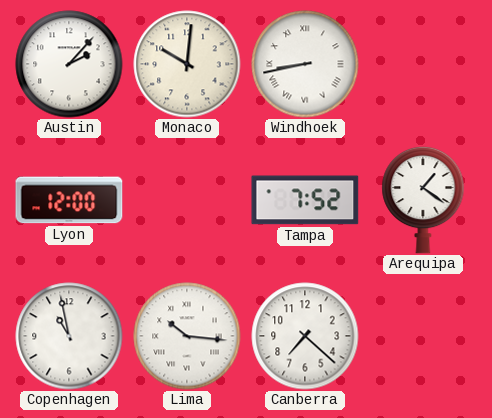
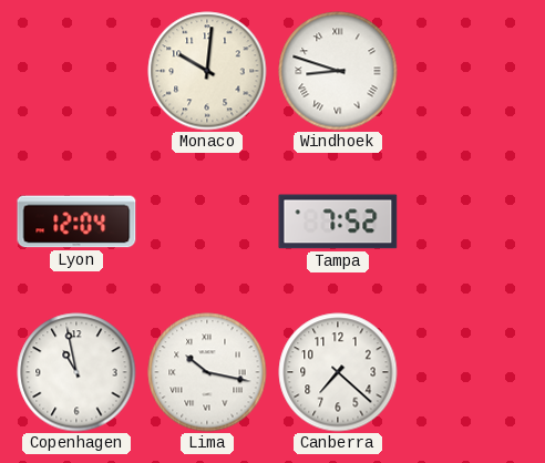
Austin: 2:07 -> none (69, 64)
Windhoek: 8:43 -> 8:48 (338, 71)
Lyon: 12:00 -> 12:04 (76, 222)
Arequipa: 1:21 -> none (423, 200)
Lima: 10:16 -> 10:17 (207, 372)
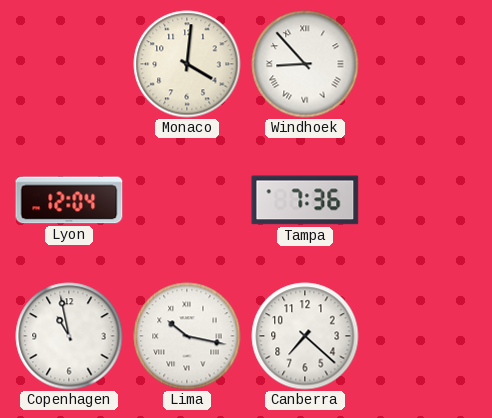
Monaco: 10:01 -> 4:01 (187, 64)
Windhoek: 8:48 -> 8:53 (305, 64)
Tampa: 7:52 -> 7:36 (305, 200)
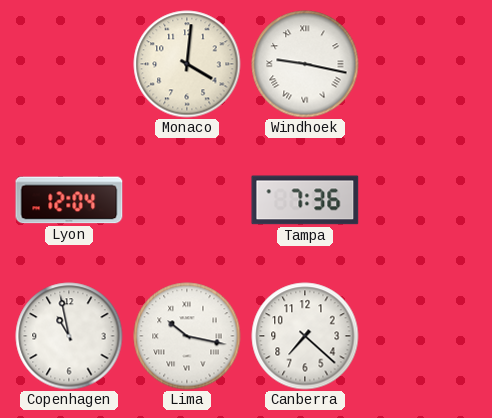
Windhoek: 8:53 -> 9:17 (305, 64)
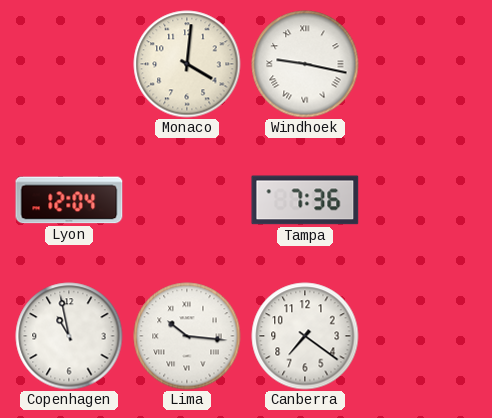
Lima: 10:17 -> 10:16 (187, 336)
Canberra: 7:22 -> 7:21 (305, 336)
